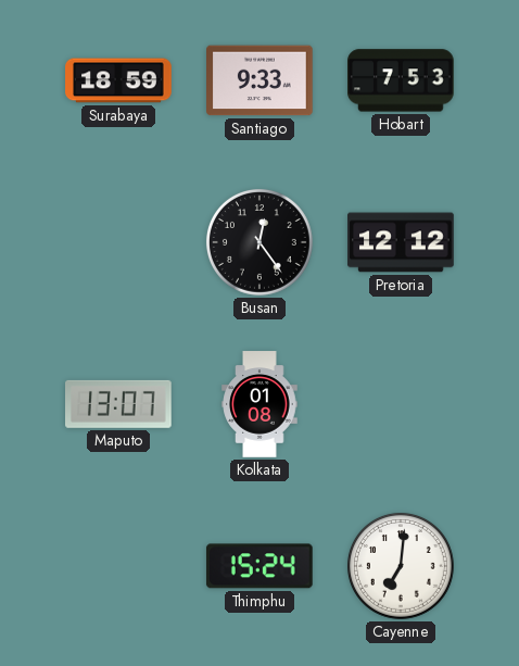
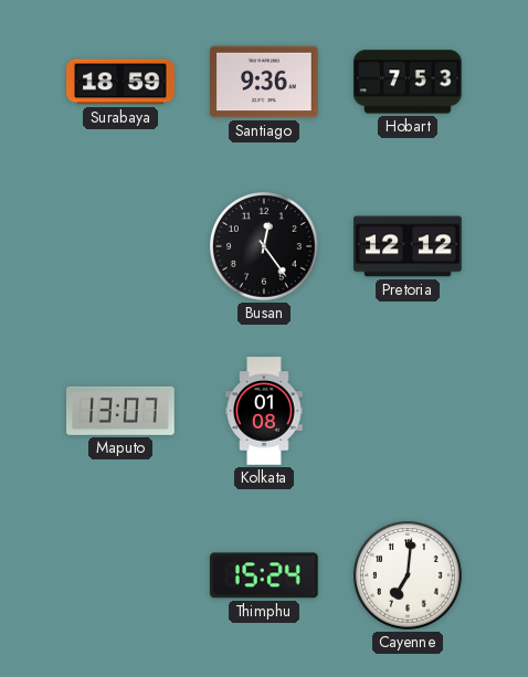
Santiago: 9:33 -> 9:36 (264, 82)
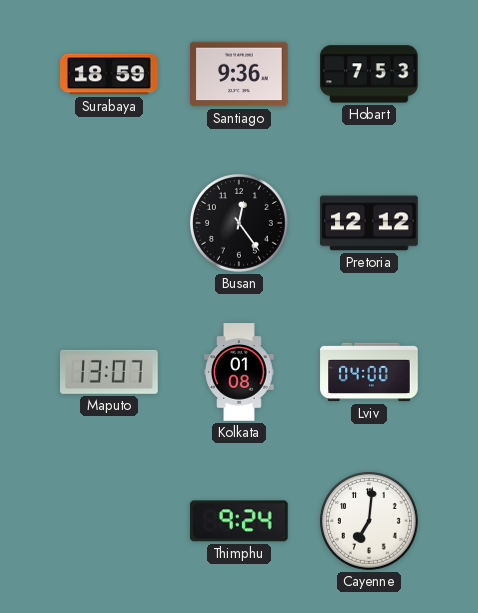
Lviv: none -> 04:00 (369, 372)
Thimphu: 15:24 -> 9:24 (239, 521)
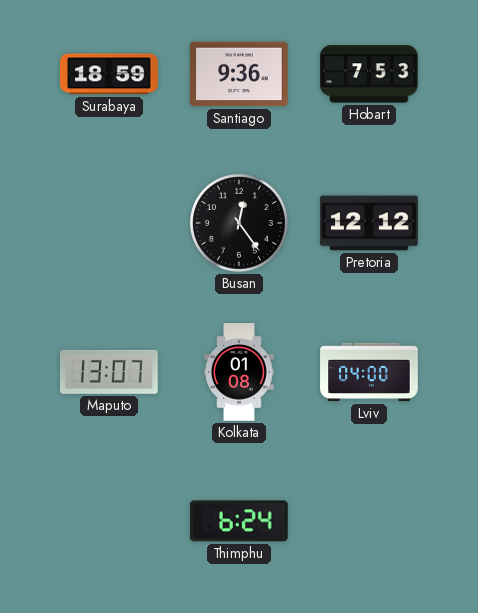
Thimphu: 9:24 -> 6:24 (239, 521)
Cayenne: 7:01 -> none (369, 521)
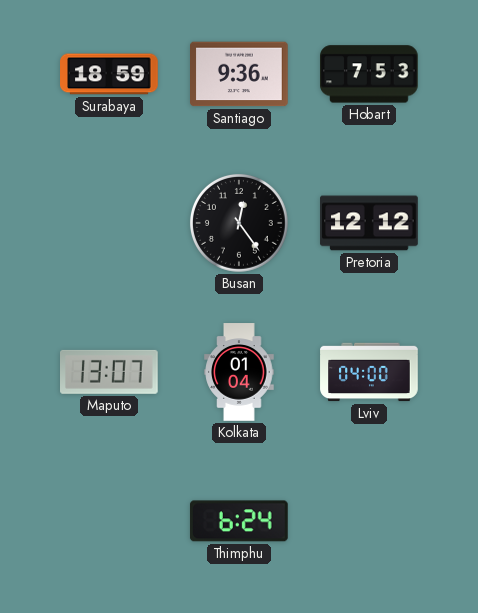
Kolkata: 01:08 -> 01:04 (239, 372)
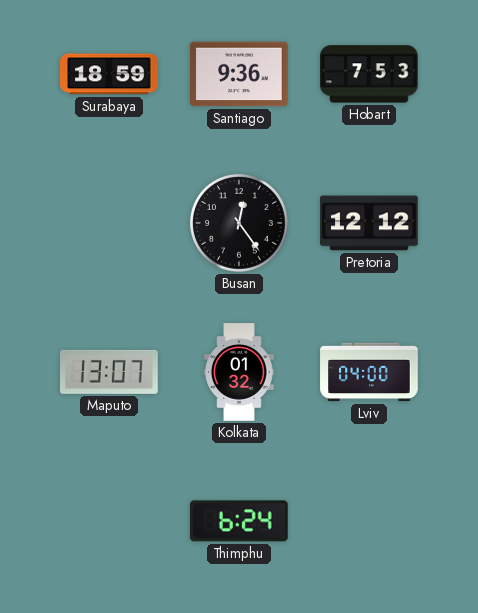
Kolkata: 01:04 -> 01:32 (239, 372)
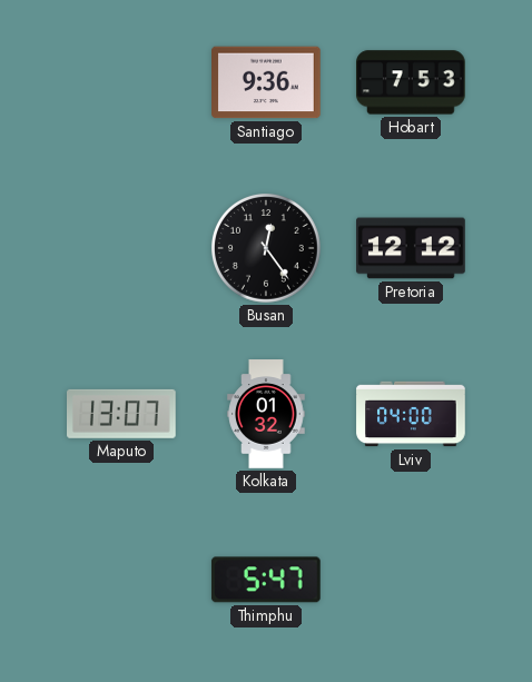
Surabaya: 18:59 -> none (109, 74)
Thimphu: 6:24 -> 5:47 (266, 580)
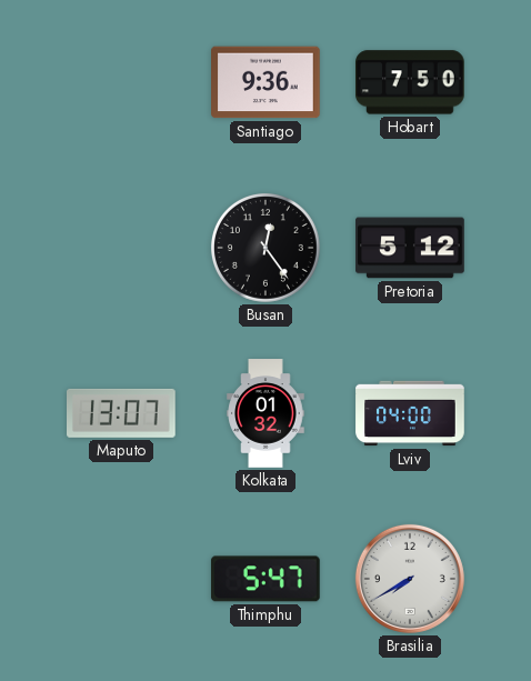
Hobart: 7:53 -> 7:50 (411, 82)
Pretoria: 12:12 -> 5:12 (410, 248)
Brasilia: none -> 7:40 (410, 579)
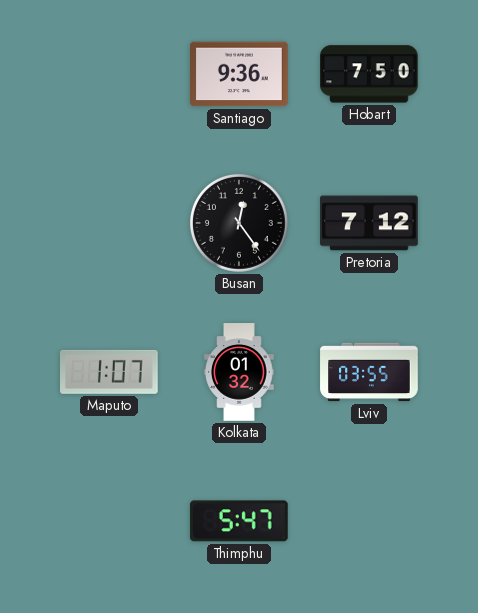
Pretoria: 5:12 -> 7:12 (369, 223)
Maputo: 13:07 -> 1:07 (110, 372)
Lviv: 04:00 -> 03:55 (369, 372)
Brasilia: 7:40 -> none (410, 579)
